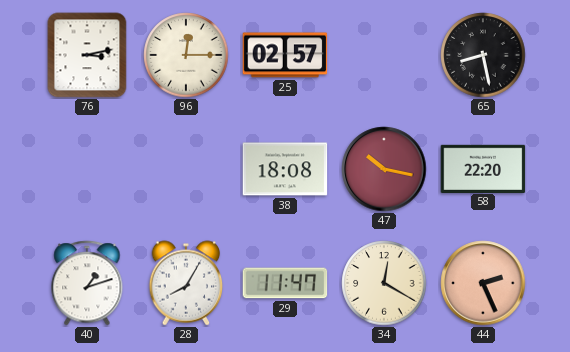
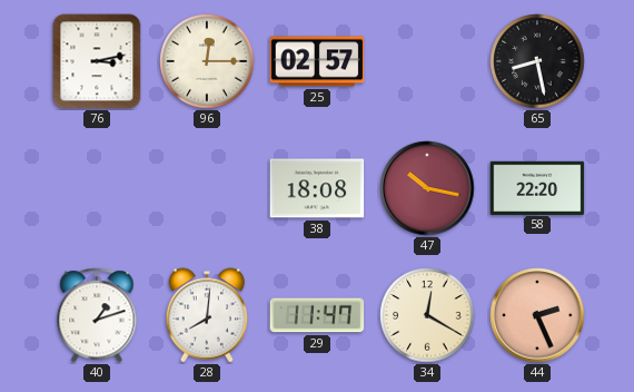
28: 8:05 -> 8:01 (207, 315)
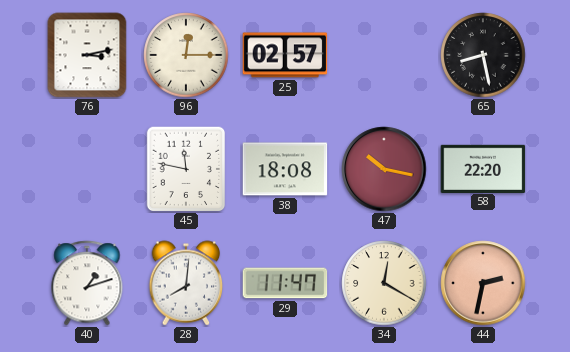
45: none -> 11:47 (186, 169)
44: 2:26 -> 2:32 (483, 283)
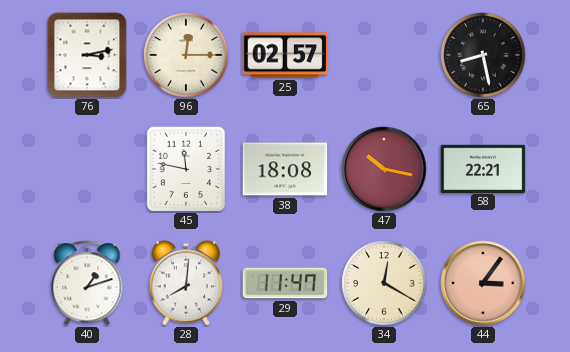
58: 22:20 -> 22:21 (483, 168)
44: 2:32 -> 3:06 (483, 283)
